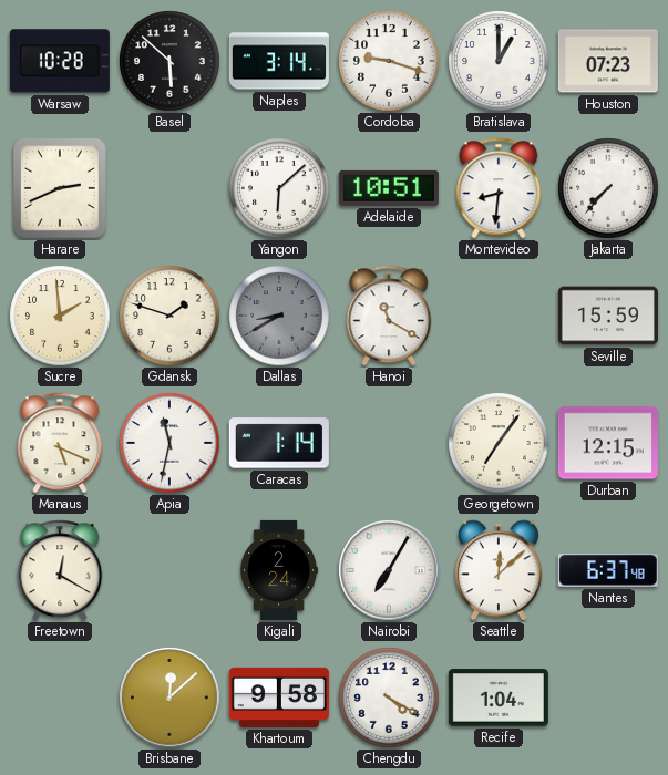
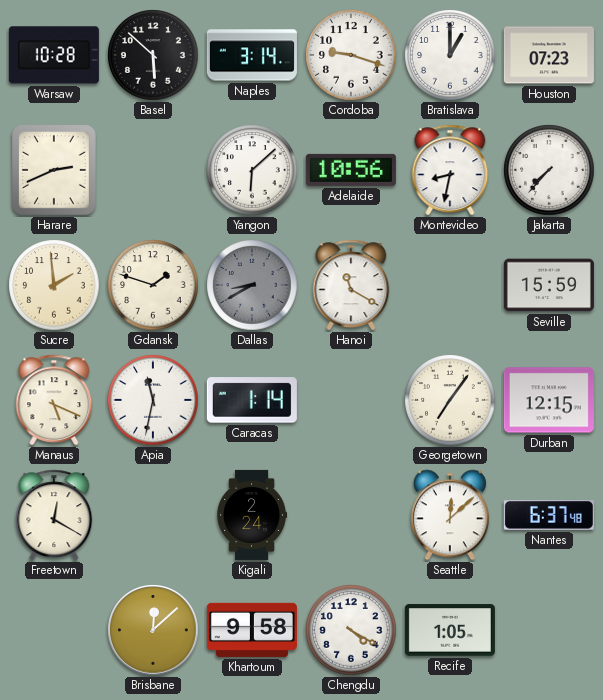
Adelaide: 10:51 -> 10:56 (351, 170)
Montevideo: 8:31 -> 8:32 (450, 170)
Nairobi: 7:05 -> none (389, 570)
Recife: 1:04 -> 1:05 (450, 630)
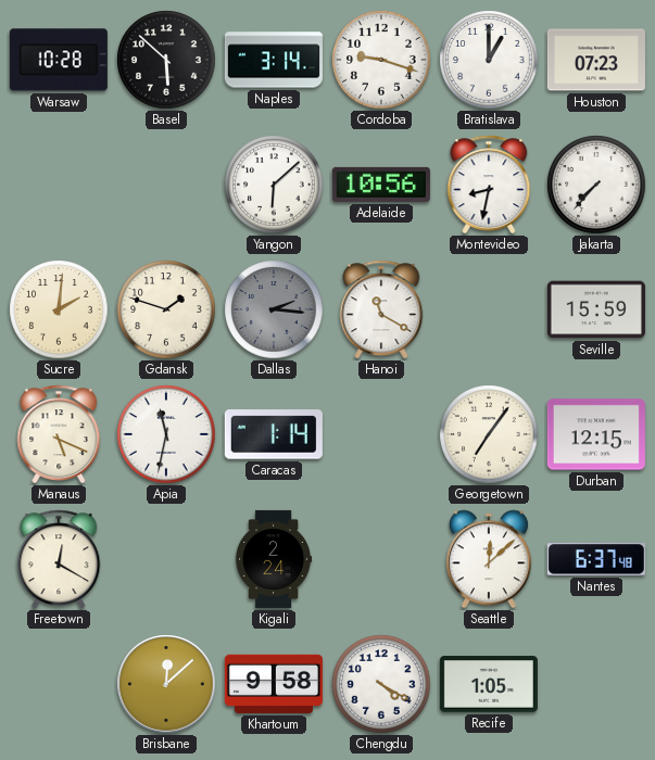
Harare: 2:41 -> none (54, 170)
Sucre: 1:59 -> 2:01 (59, 309)
Dallas: 8:40 -> 2:16 (274, 309)
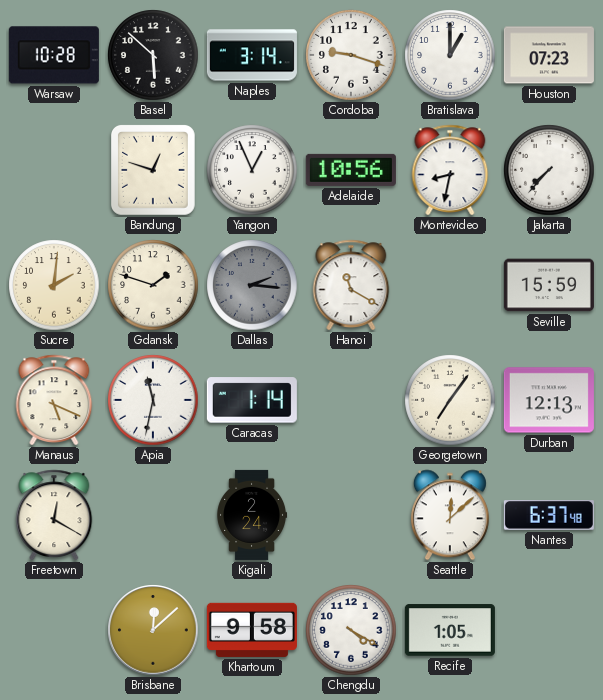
Bandung: none -> 12:48 (153, 170)
Yangon: 6:08 -> 12:56 (252, 170)
Durban: 12:15 -> 12:13 (549, 400)
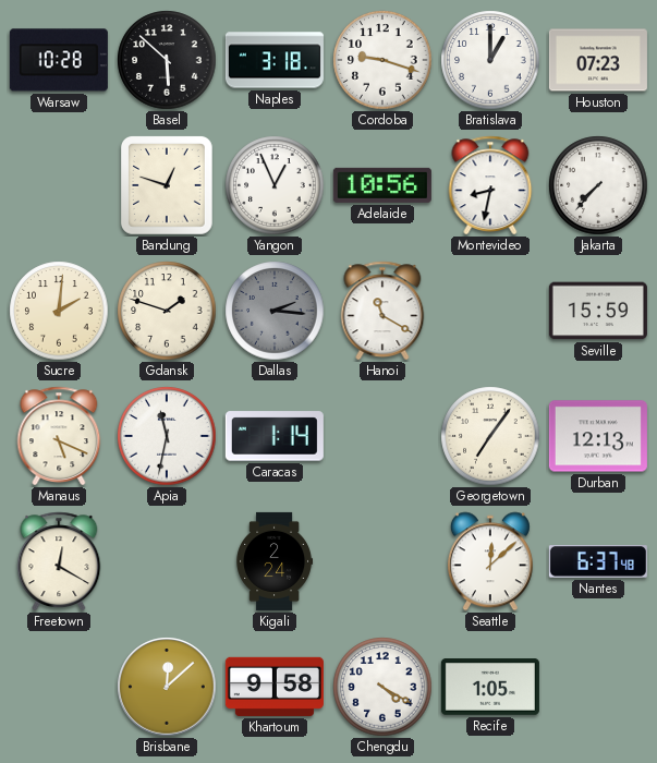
Naples: 3:14 -> 3:18 (275, 60)
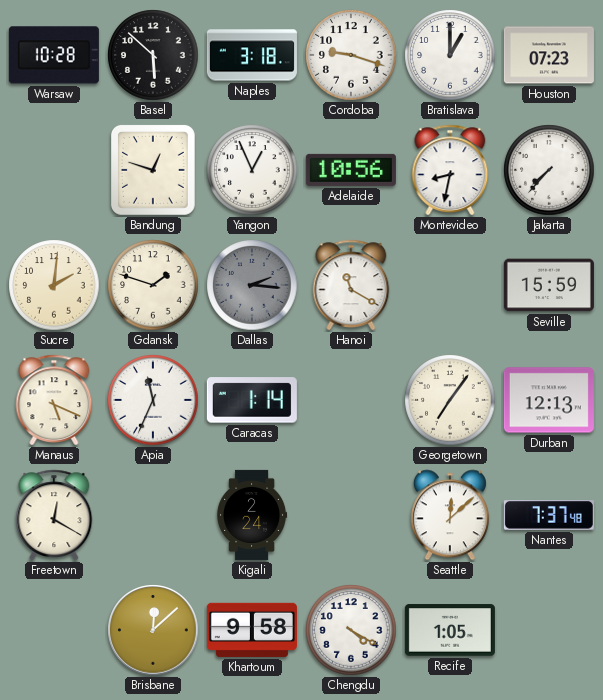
Apia: 11:32 -> 11:34 (153, 400)
Nantes: 6:37 -> 7:37 (549, 515)
